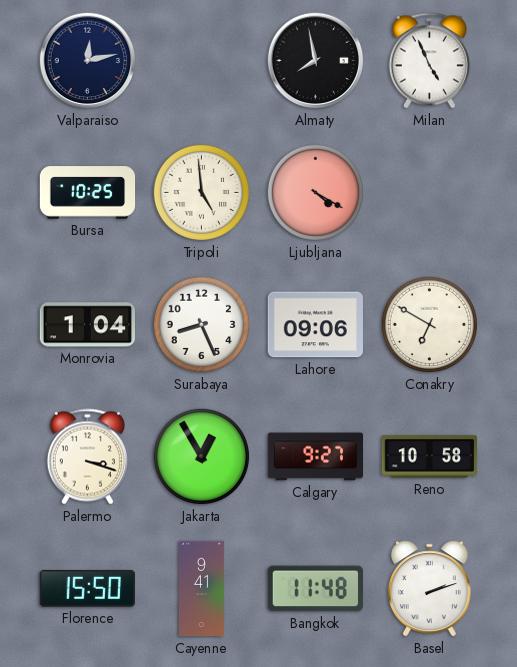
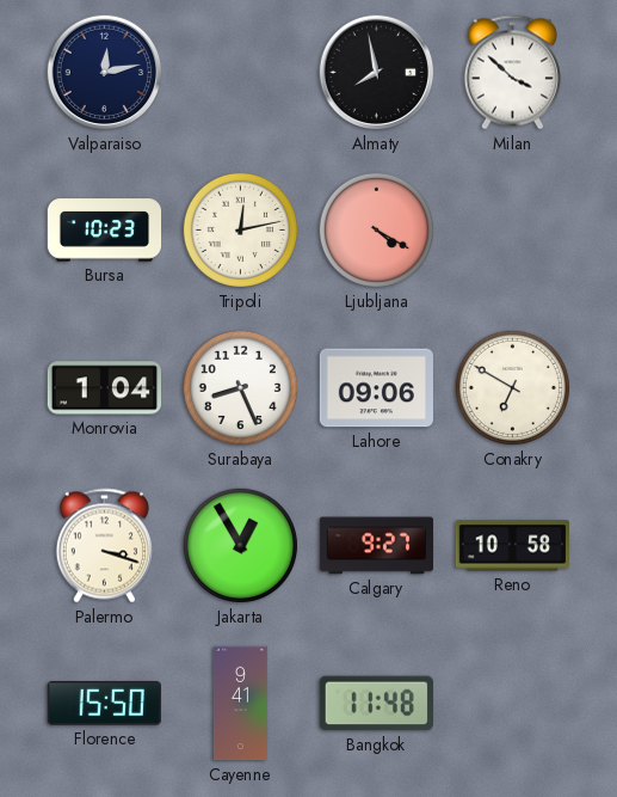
Milan: 4:56 -> 3:52 (512, 73)
Bursa: 10:25 -> 10:23 (105, 231)
Tripoli: 4:59 -> 12:13 (240, 229)
Basel: 2:12 -> none (430, 589)
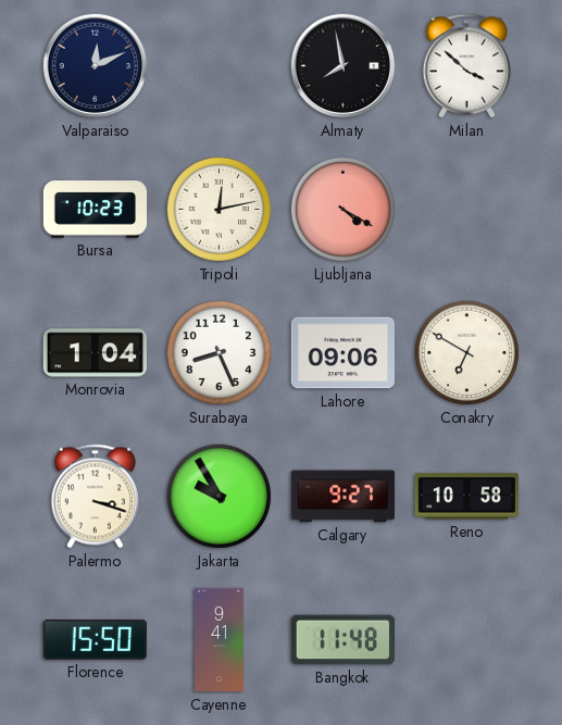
Valparaiso: 12:13 -> 12:11 (96, 66)
Jakarta: 12:55 -> 9:55 (218, 496)
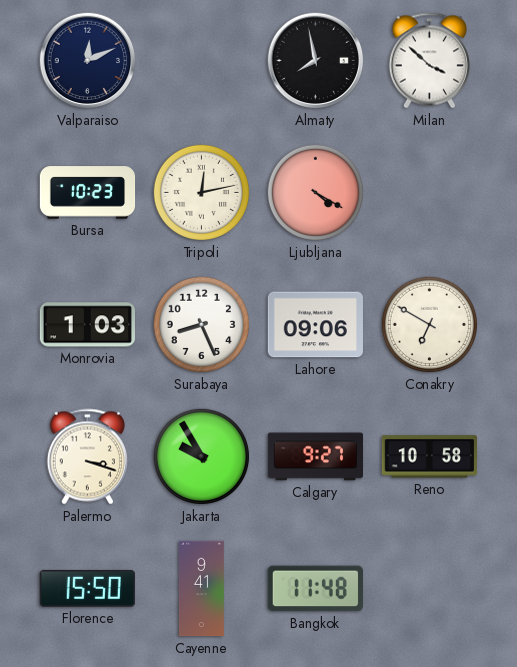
Monrovia: 1:04 -> 1:03 (87, 325)
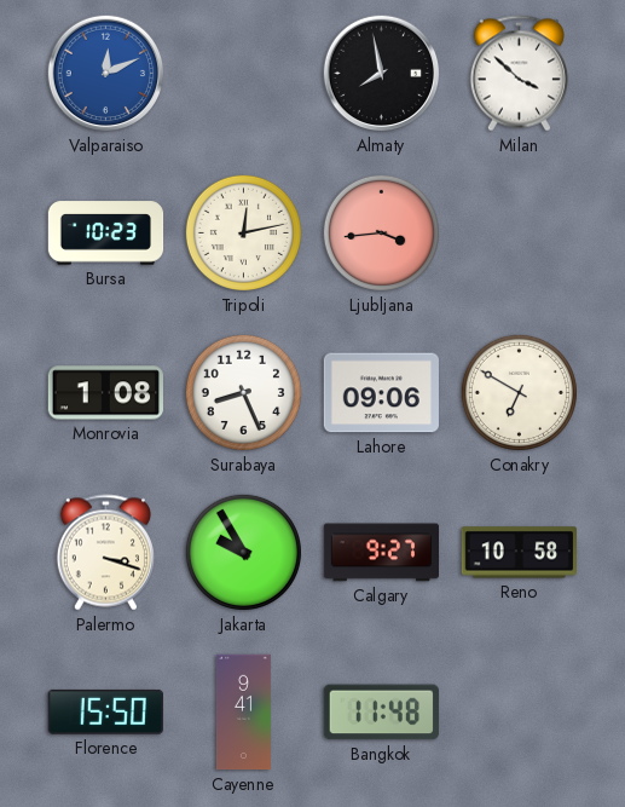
Valparaiso dial: navy -> blue (106, 74)
Ljubljana: 4:20 -> 3:44 (381, 232)
Monrovia: 1:03 -> 1:08 (105, 393)
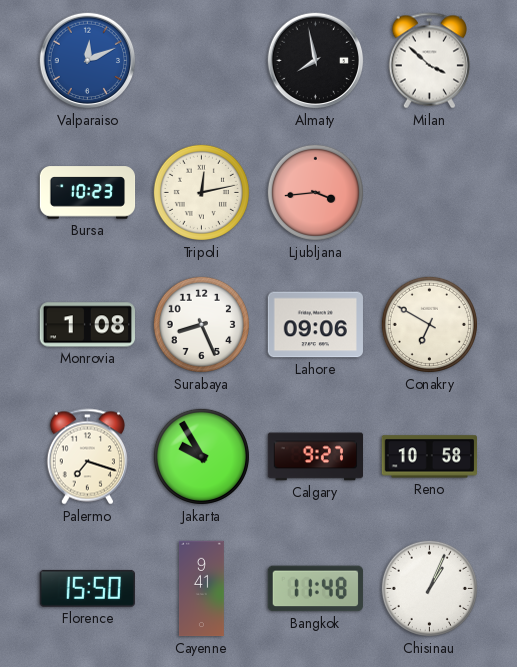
Palermo: 3:18 -> 7:18 (87, 457)
Chisinau: none -> 1:04 (429, 588)
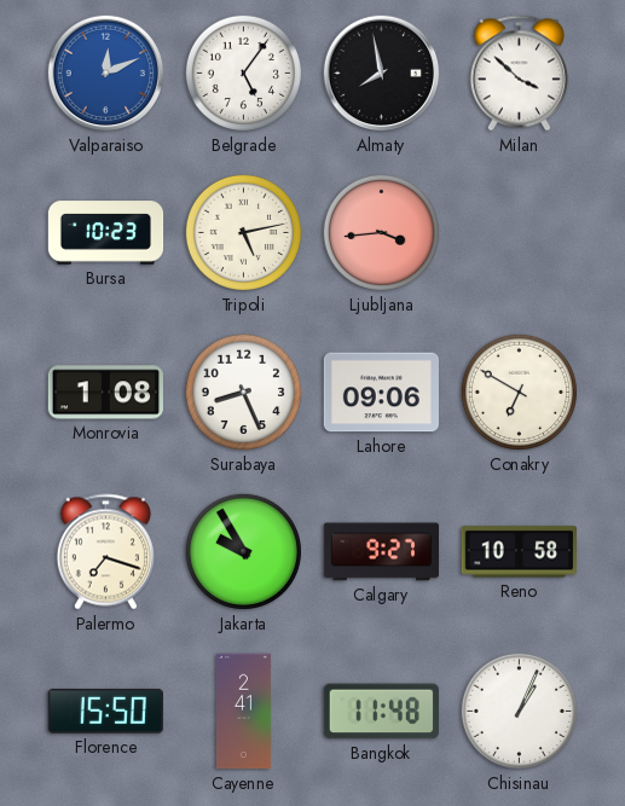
Belgrade: none -> 5:06 (243, 73)
Tripoli: 12:13 -> 5:13 (243, 232)
Cayenne: 9:41 -> 2:41 (243, 712)
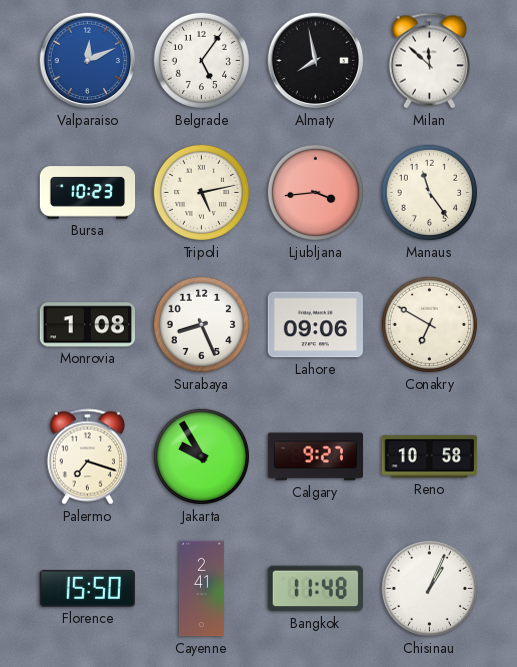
Milan: 3:52 -> 11:52 (429, 61)
Manaus: none -> 11:24 (429, 192)
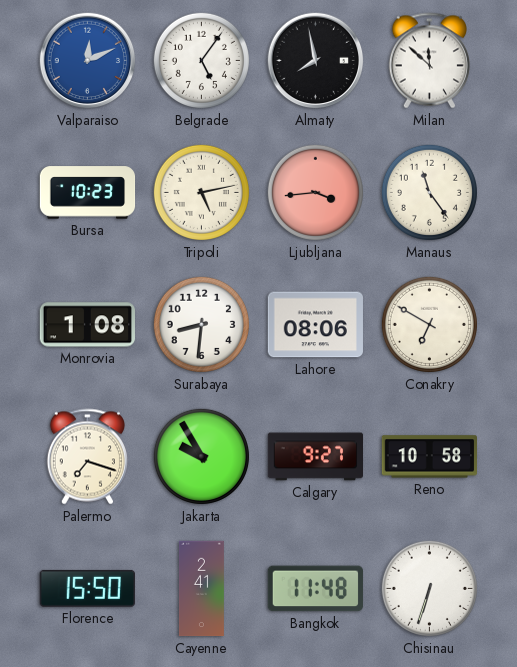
Surabaya: 8:26 -> 8:31 (201, 324)
Lahore: 09:06 -> 08:06 (315, 325)
Chisinau: 1:04 -> 6:33 (429, 588)
